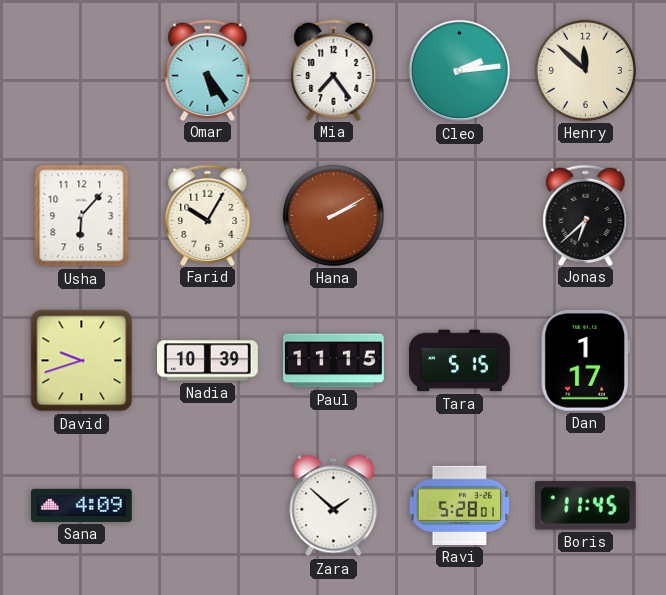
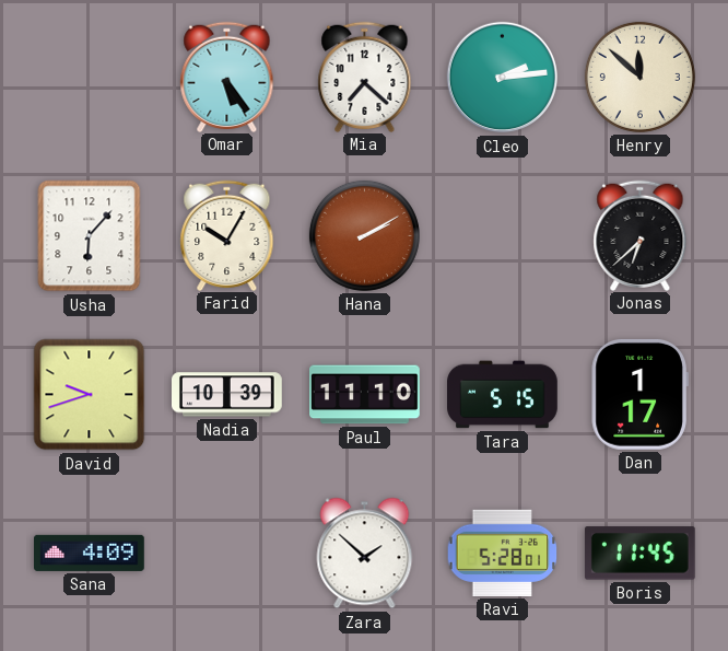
Mia: 7:24 -> 7:22 (365, 77)
Paul: 11:15 -> 11:10 (365, 395)
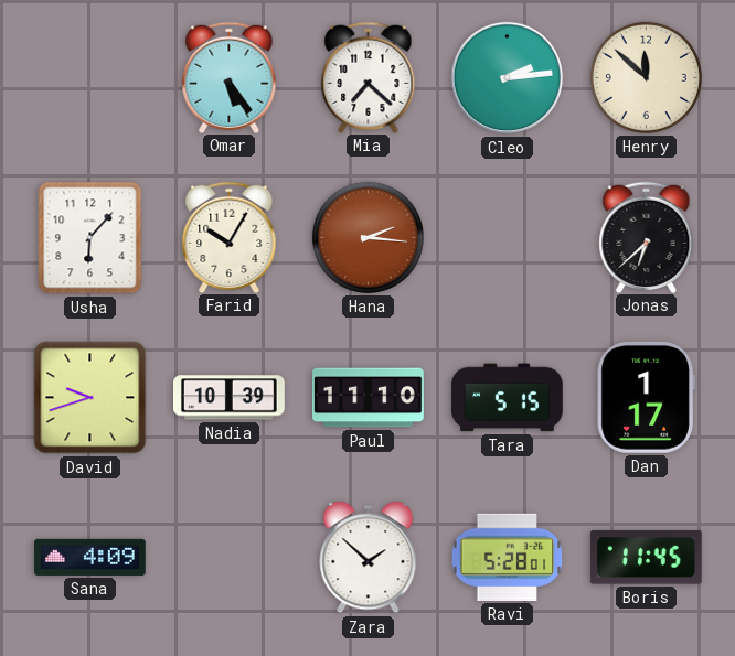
Hana: 2:10 -> 2:16 (367, 237)
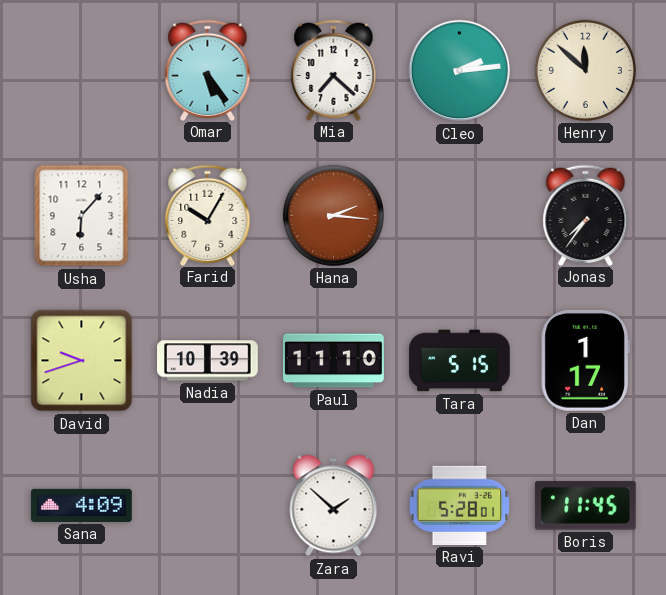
Jonas: 6:38 -> 7:36 (586, 215)
